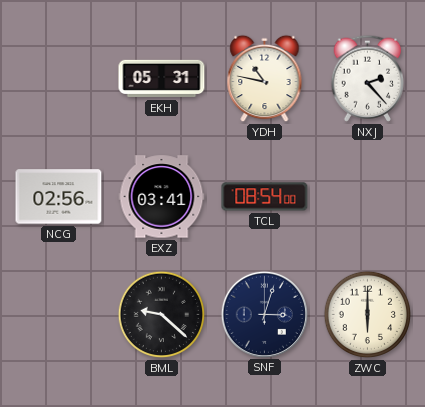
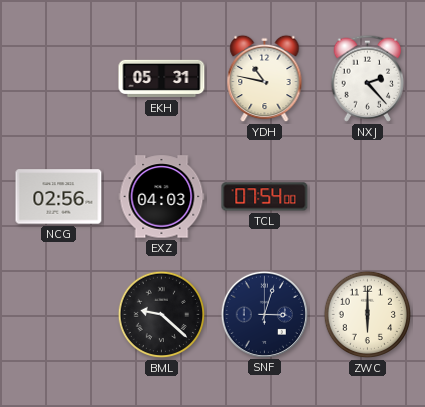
EXZ: 03:41 -> 04:03 (162, 197)
TCL: 08:54 -> 07:54 (265, 197)
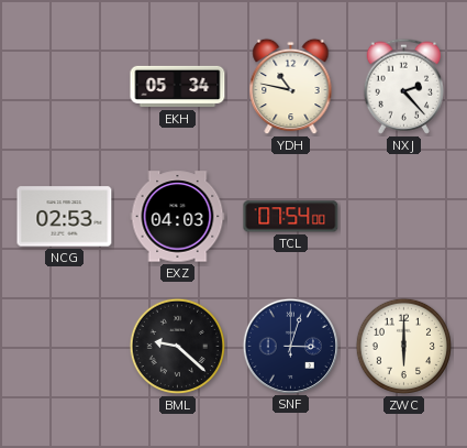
EKH: 05:31 -> 05:34 (178, 87)
NCG: 02:56 -> 02:53 (65, 217)
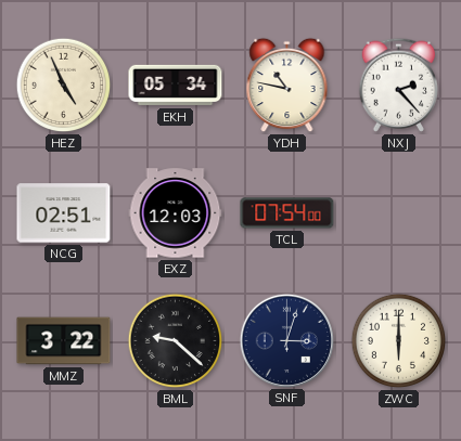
HEZ: none -> 4:56 (64, 86)
NCG: 02:53 -> 02:51 (64, 213)
EXZ: 04:03 -> 12:03 (176, 213)
MMZ: none -> 3:22 (64, 341)
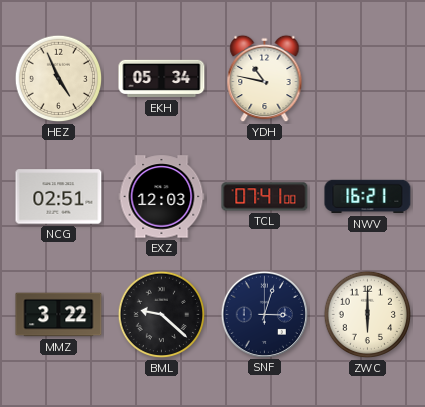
NXJ: 2:23 -> none (399, 85)
TCL: 07:54 -> 07:41 (265, 197)
NWV: none -> 16:21 (368, 197)
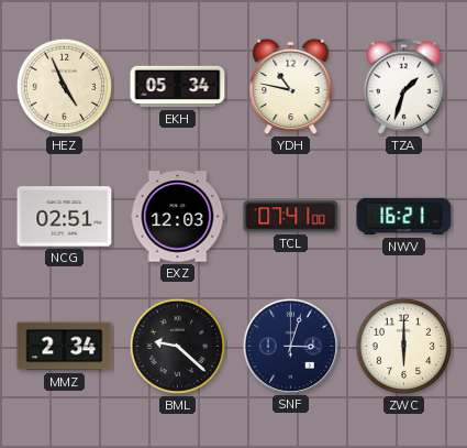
TZA: none -> 1:33 (404, 86)
MMZ: 3:22 -> 2:34 (65, 347)
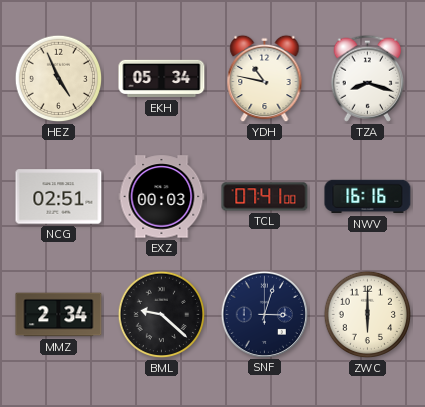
TZA: 1:33 -> 8:18 (368, 78)
EXZ: 12:03 -> 00:03 (162, 197)
NWV: 16:21 -> 16:16 (368, 197)
